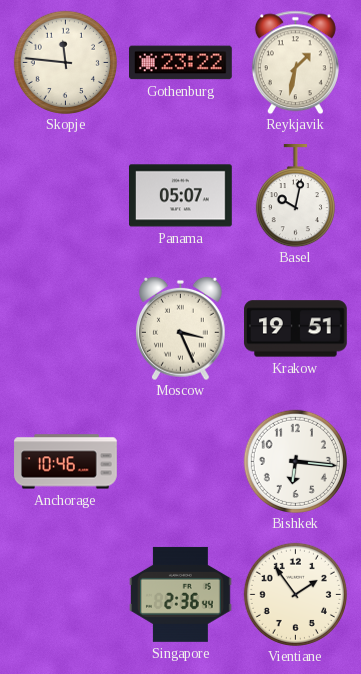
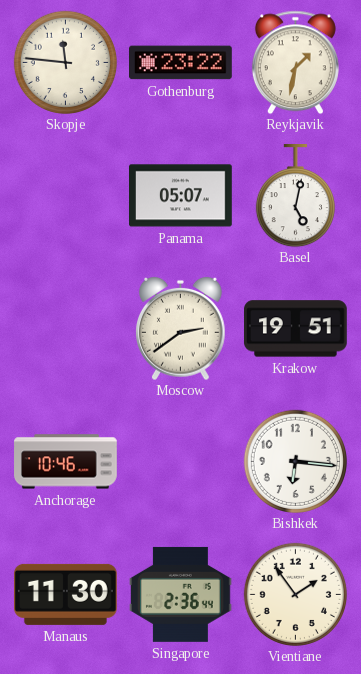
Basel: 10:02 -> 5:02 (295, 196)
Moscow: 3:26 -> 2:39 (181, 328)
Manaus: none -> 11:30 (66, 594)
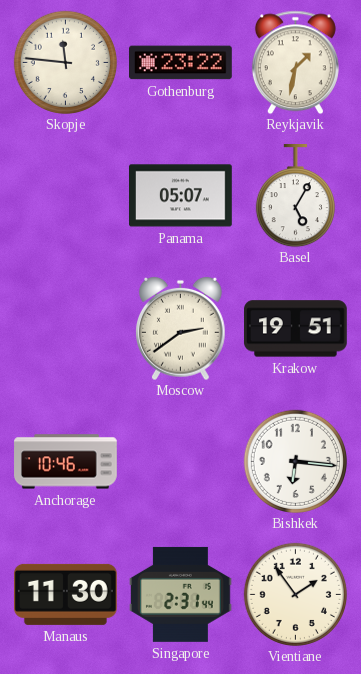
Basel: 5:02 -> 5:05 (295, 196)
Singapore: 2:36 -> 2:31 (181, 594)
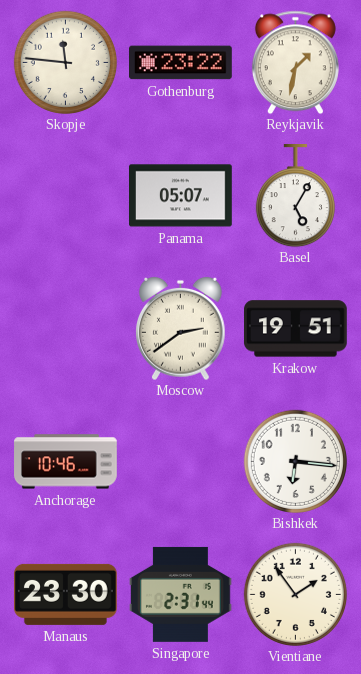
Manaus: 11:30 -> 23:30 (66, 594)
